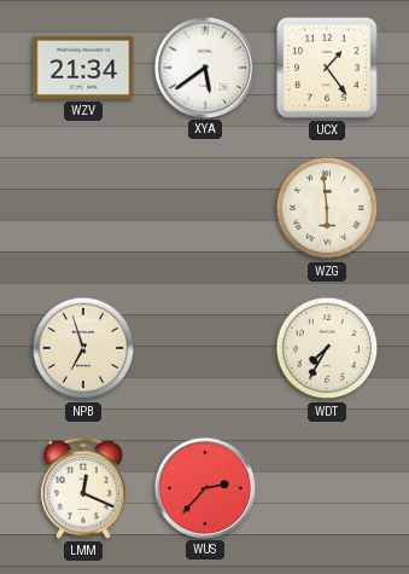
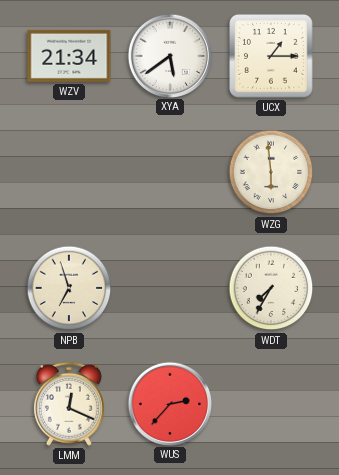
UCX: 1:24 -> 1:15 (272, 57)
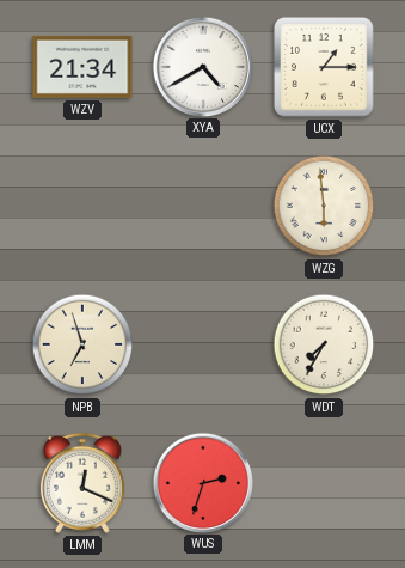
XYA: 5:39 -> 4:40 (202, 66)
WUS: 2:37 -> 2:33 (202, 482)
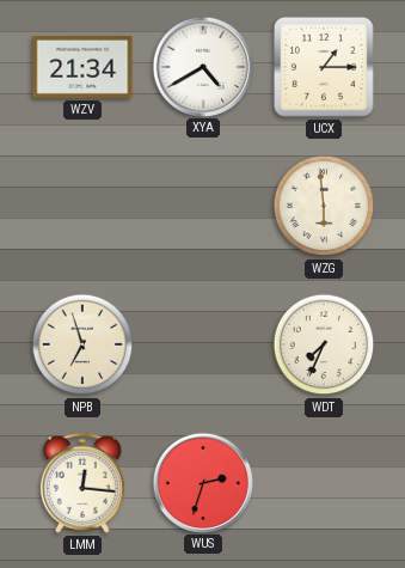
WDT: 7:35 -> 7:34 (324, 344)
LMM: 12:19 -> 12:16 (82, 483)
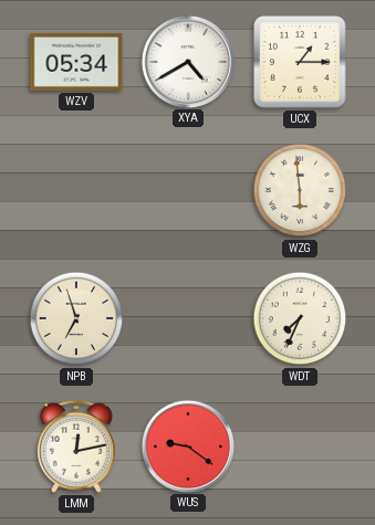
WZV: 21:34 -> 05:34 (76, 62)
LMM: 12:16 -> 12:13 (76, 447)
WUS: 2:33 -> 9:21 (187, 445)
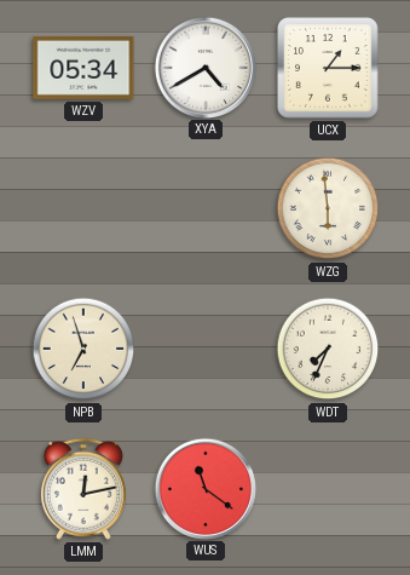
WUS: 9:21 -> 11:21 (204, 488)
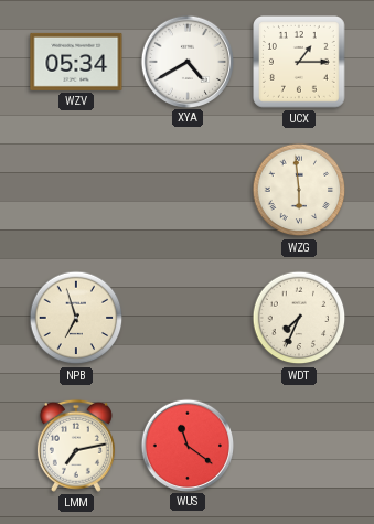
LMM: 12:13 -> 7:13 (76, 446)
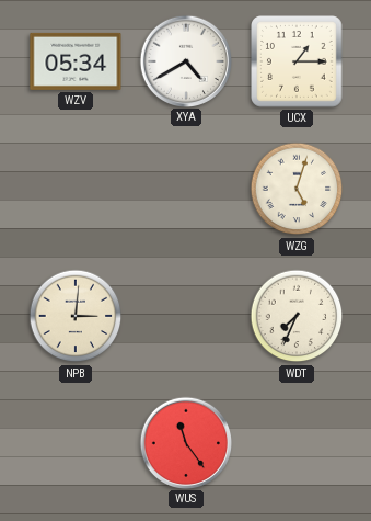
WZG: 5:59 -> 5:03 (297, 189)
NPB: 6:57 -> 3:01 (76, 316)
LMM: 7:13 -> none (76, 446)
WUS: 11:21 -> 11:24 (185, 442)
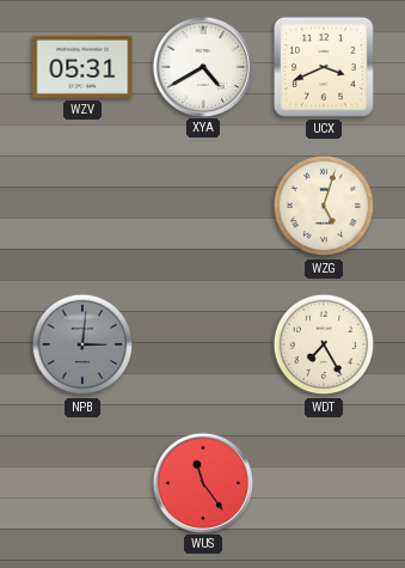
WZV: 05:34 -> 05:31 (82, 67)
UCX: 1:15 -> 3:41 (325, 68)
NPB dial: cream -> grey (82, 344)
WDT: 7:34 -> 7:25 (324, 344)
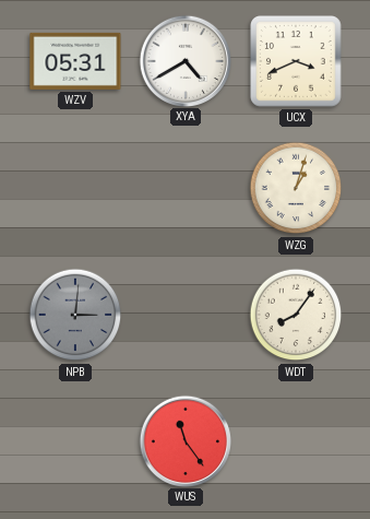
WZG: 5:03 -> 1:03 (296, 188)
WDT: 7:25 -> 8:06 (296, 315)
